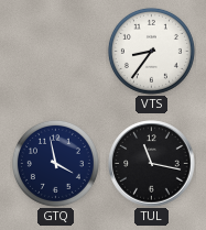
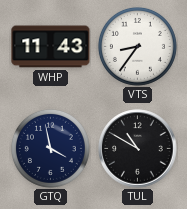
WHP: none -> 11:43 (51, 47)
TUL: 11:17 -> 10:50 (138, 149)
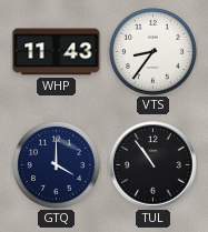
GTQ: 3:58 -> 4:00 (56, 164)
TUL: 10:50 -> 10:54 (153, 165)
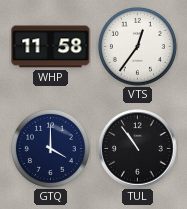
WHP: 11:43 -> 11:58 (51, 47)
VTS: 8:36 -> 12:36 (137, 46)
